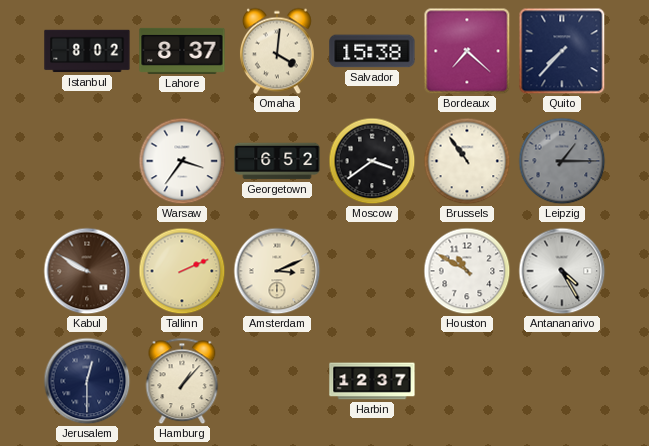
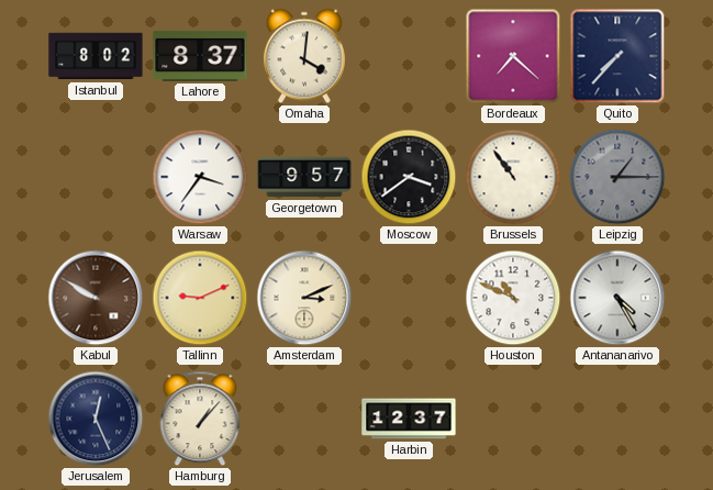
Salvador: 15:38 -> none (372, 51)
Georgetown: 6:52 -> 9:57 (304, 177)
Tallinn: 2:11 -> 9:11 (200, 298)
Houston: 10:50 -> 10:49 (513, 298)
Jerusalem: 12:30 -> 12:26 (96, 419)
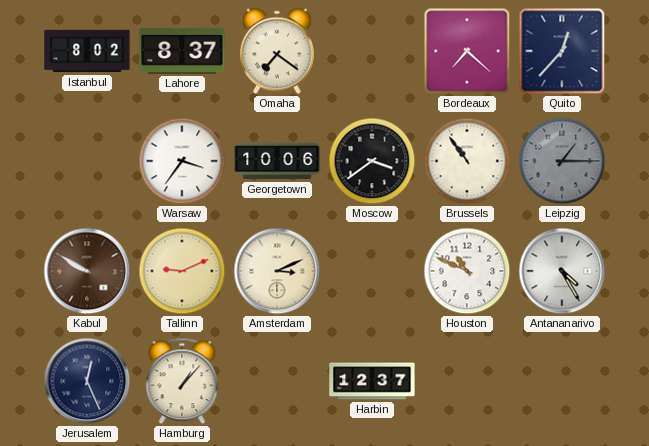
Omaha: 4:01 -> 7:21 (277, 51)
Quito: 7:37 -> 12:37 (562, 51)
Georgetown: 9:57 -> 10:06 (277, 161)
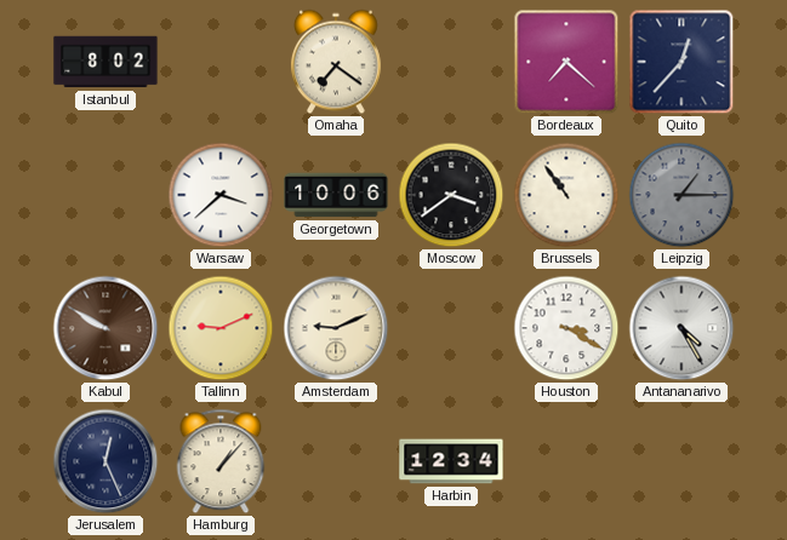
Lahore: 8:37 -> none (182, 51)
Warsaw: 3:36 -> 3:38 (221, 195)
Amsterdam: 3:11 -> 9:11 (336, 328)
Houston: 10:49 -> 3:20 (566, 328)
Harbin: 12:37 -> 12:34 (451, 461)
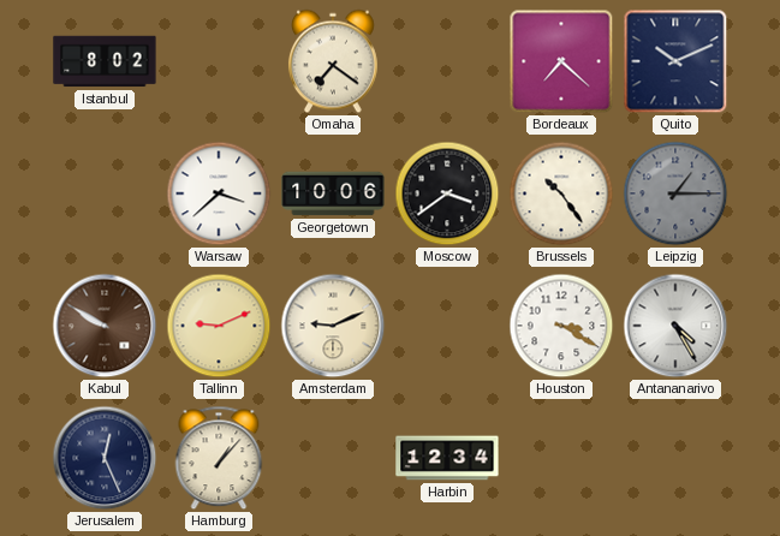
Quito: 12:37 -> 10:11 (675, 61)
Brussels: 10:54 -> 10:24 (561, 193)
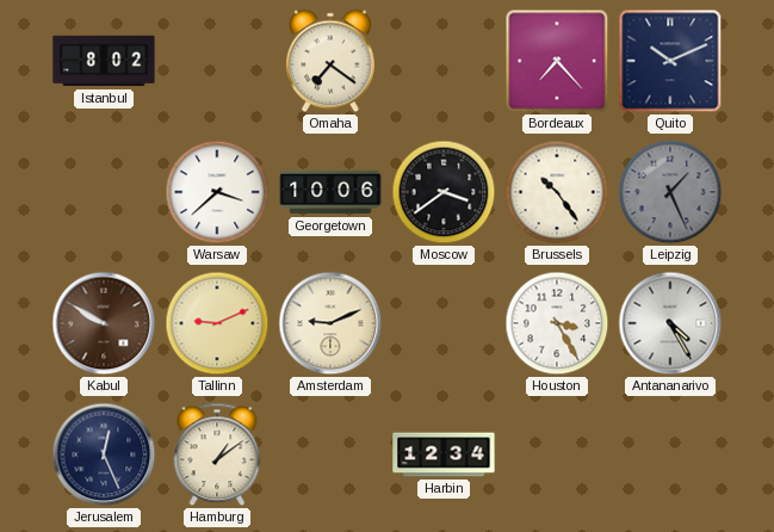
Bordeaux: 7:22 -> 7:23 (557, 61)
Leipzig: 1:15 -> 1:26 (670, 192)
Houston: 3:20 -> 3:25 (557, 323)
Hamburg: 1:07 -> 1:09 (217, 454)
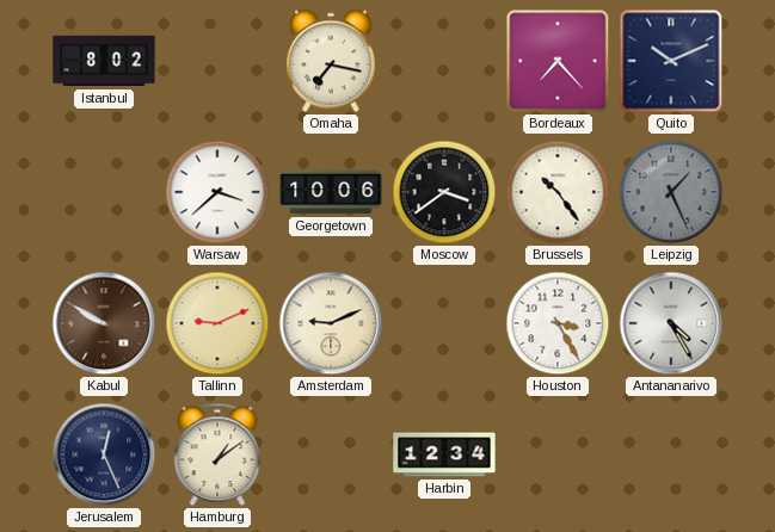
Omaha: 7:21 -> 7:17 (331, 61)
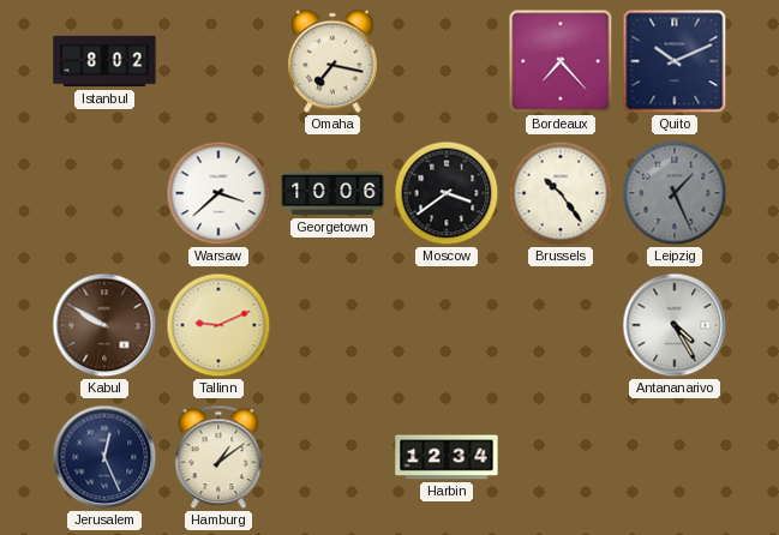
Amsterdam: 9:11 -> none (331, 323)
Houston: 3:25 -> none (558, 323)
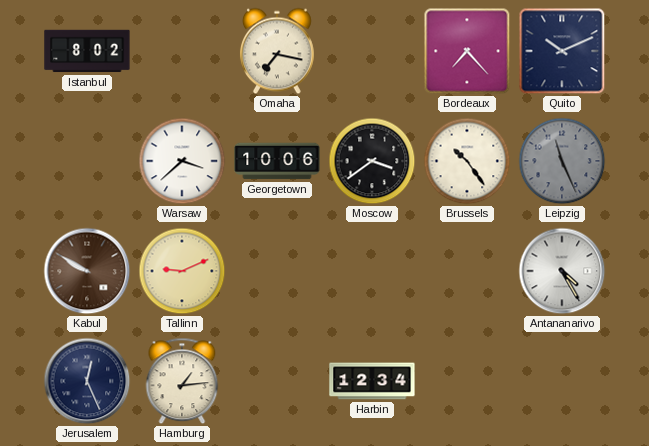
Leipzig: 1:26 -> 11:26 (562, 161)
Hamburg: 1:09 -> 1:14 (182, 381)
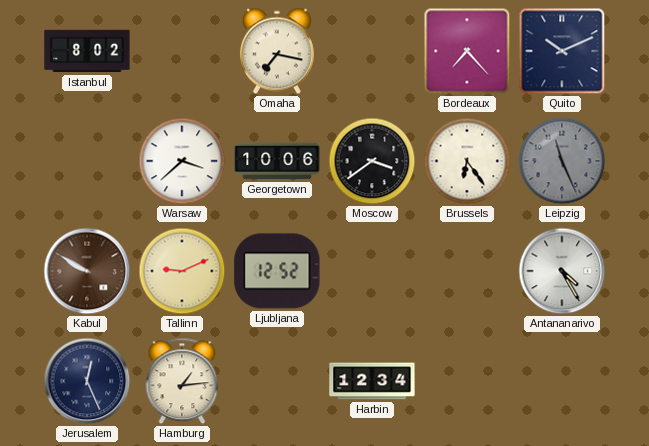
Brussels: 10:24 -> 6:24 (467, 161)
Ljubljana: none -> 12:52 (277, 271)
